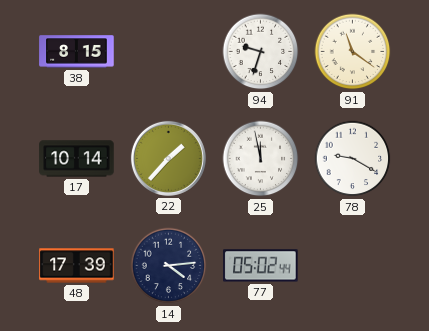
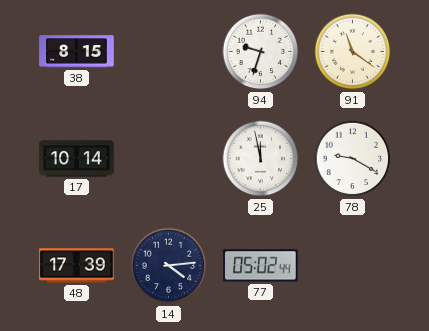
22: 1:37 -> none (168, 158)
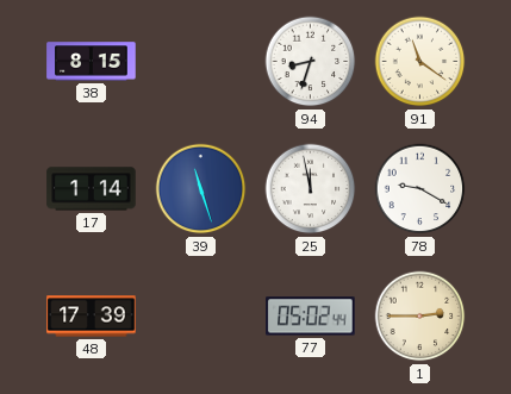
94: 9:33 -> 8:33 (311, 62)
17: 10:14 -> 1:14 (92, 189)
39: none -> 11:27 (201, 189)
14: 4:14 -> none (169, 266)
1: none -> 2:45 (420, 317)
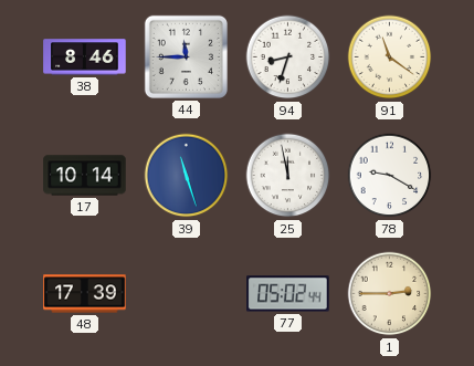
38: 8:15 -> 8:46 (85, 57)
44: none -> 11:45 (186, 56)
17: 1:14 -> 10:14 (85, 176)
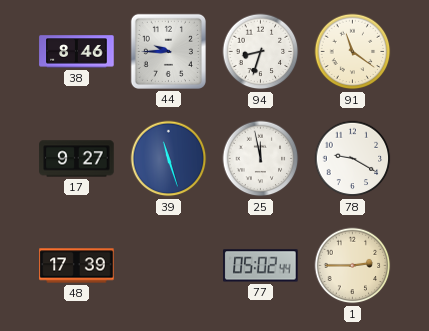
44: 11:45 -> 9:45 (168, 51)
17: 10:14 -> 9:27 (77, 159)
